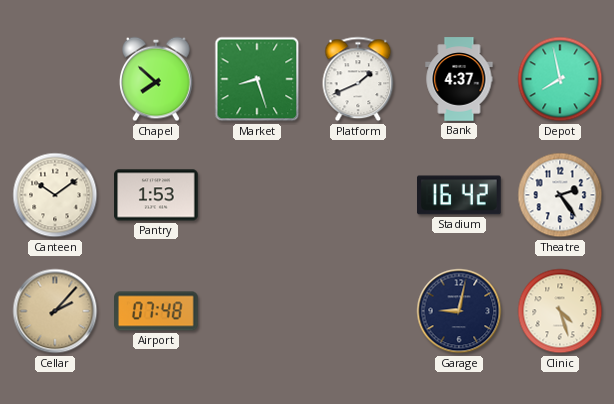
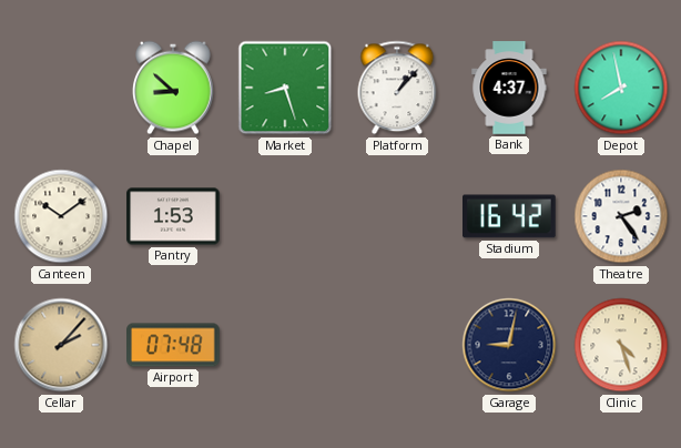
Chapel: 7:52 -> 8:52 (174, 88)
Platform: 1:41 -> 1:07 (397, 88)
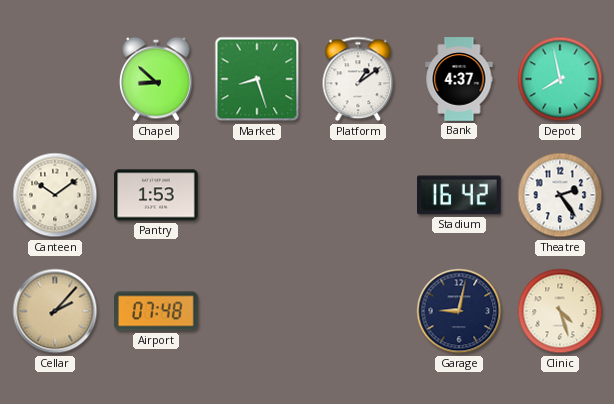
Platform: 1:07 -> 1:09 (358, 79)
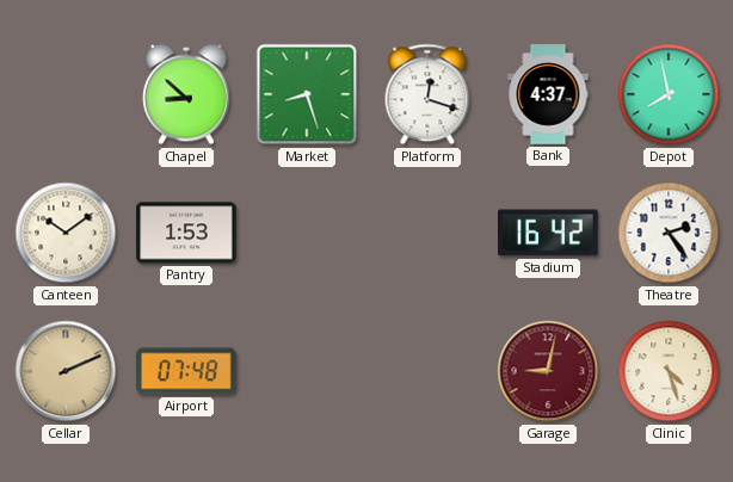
Platform: 1:09 -> 12:18 (427, 94)
Cellar: 2:07 -> 2:11 (66, 371)
Garage dial: navy -> burgundy (548, 371)
